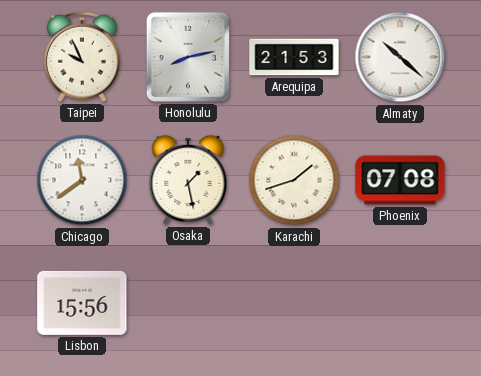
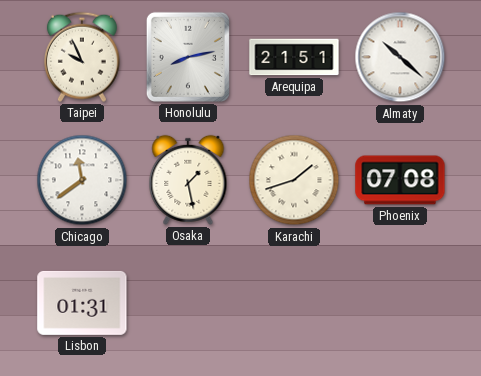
Arequipa: 21:53 -> 21:51 (294, 57)
Lisbon: 15:56 -> 01:31 (82, 303)
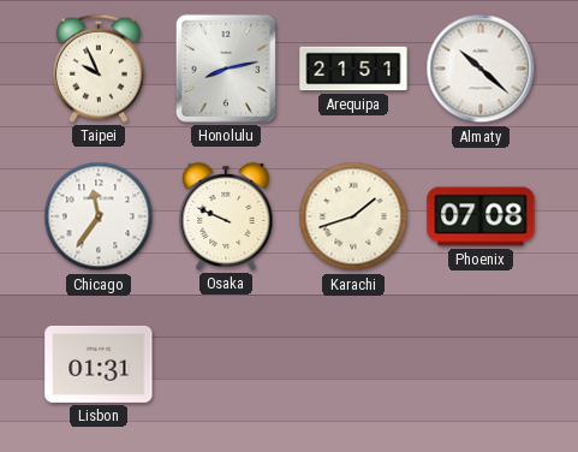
Chicago: 11:39 -> 11:36 (99, 216)
Osaka: 1:28 -> 9:49 (226, 216)
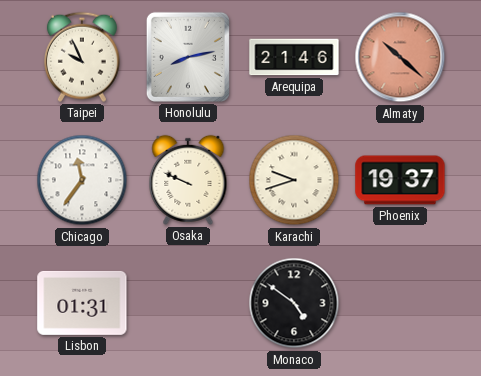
Arequipa: 21:51 -> 21:46 (294, 57)
Almaty dial: white -> salmon (400, 57)
Karachi: 1:42 -> 9:42 (294, 180)
Phoenix: 07:08 -> 19:37 (400, 180)
Monaco: none -> 4:51 (294, 303)
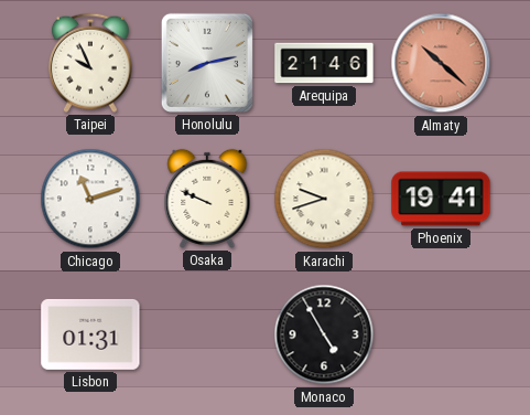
Chicago: 11:36 -> 11:12 (90, 199)
Phoenix: 19:37 -> 19:41 (441, 199)
Monaco: 4:51 -> 4:55 (324, 334)
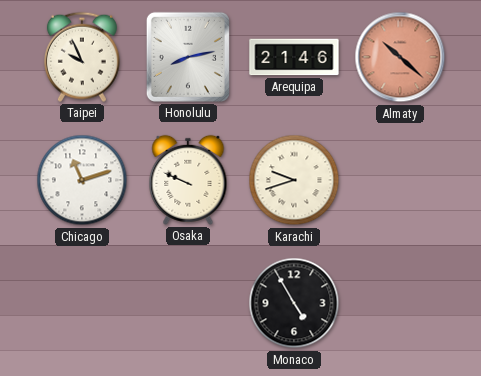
Phoenix: 19:41 -> none (441, 199)
Lisbon: 01:31 -> none (90, 334)
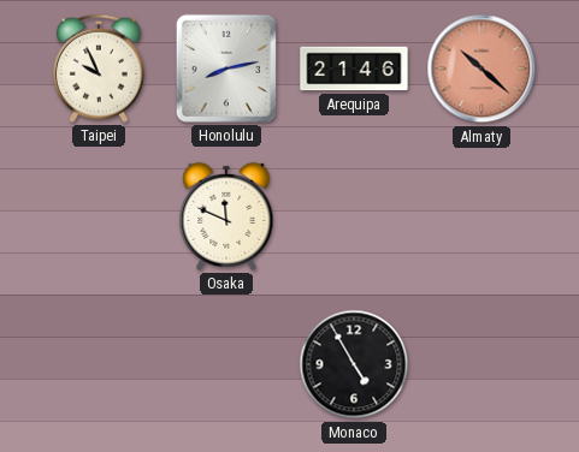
Chicago: 11:12 -> none (82, 180)
Osaka: 9:49 -> 11:49 (226, 216)
Karachi: 9:42 -> none (294, 180)
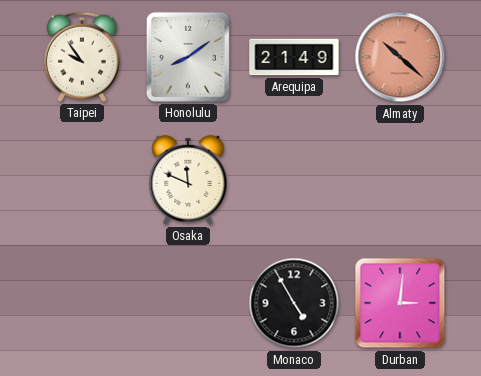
Taipei: 9:56 -> 9:54 (82, 57)
Honolulu: 8:13 -> 8:09 (188, 57)
Arequipa: 21:46 -> 21:49 (294, 57)
Durban: none -> 3:01 (400, 303)
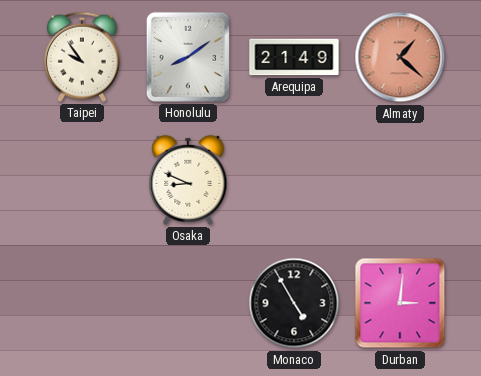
Almaty: 10:22 -> 1:22 (400, 57)
Osaka: 11:49 -> 8:49 (188, 180)
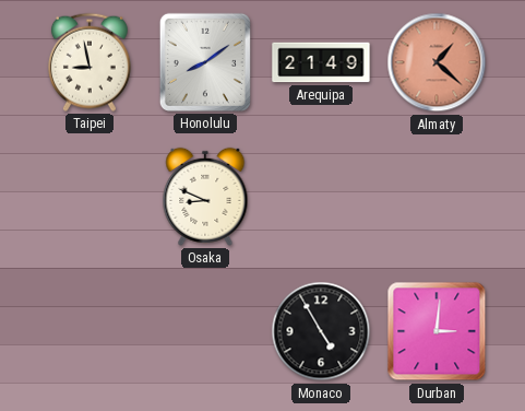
Taipei: 9:54 -> 8:58 (90, 62)
